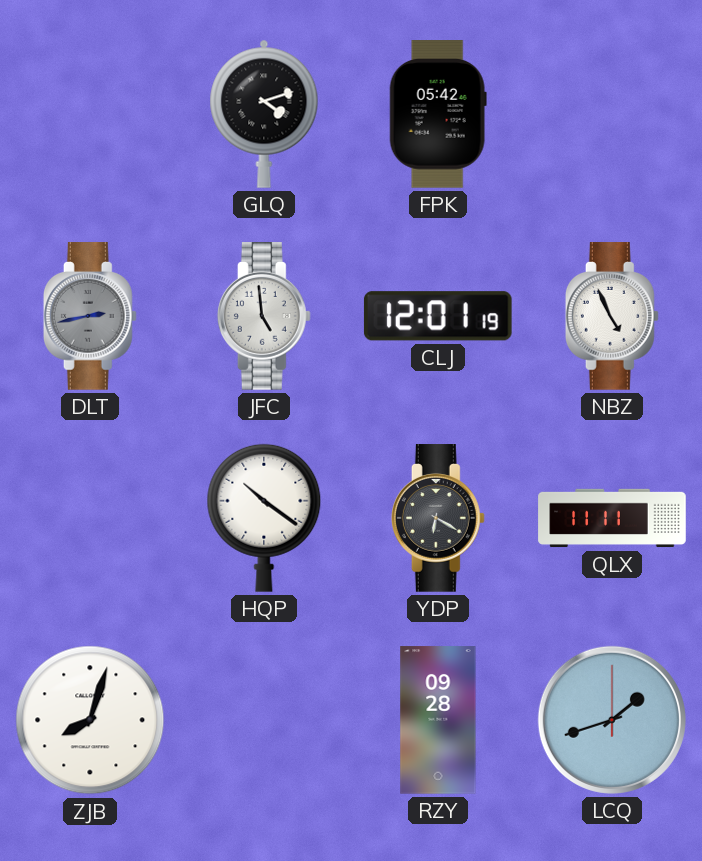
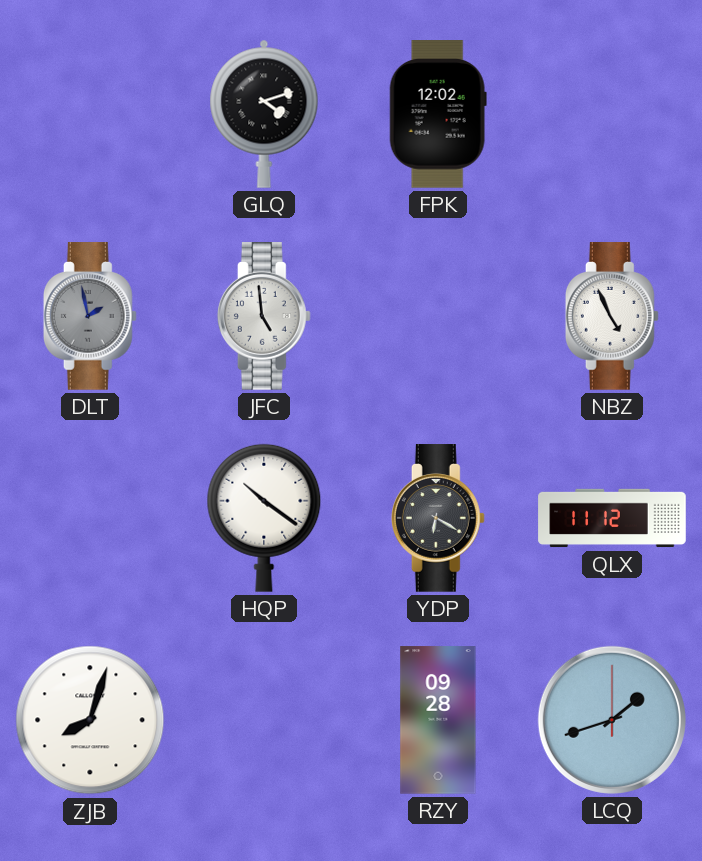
FPK: 05:42 -> 12:02 (438, 114)
DLT: 2:43 -> 1:58 (90, 316)
CLJ: 12:01 -> none (438, 316)
QLX: 11:11 -> 11:12 (612, 518)
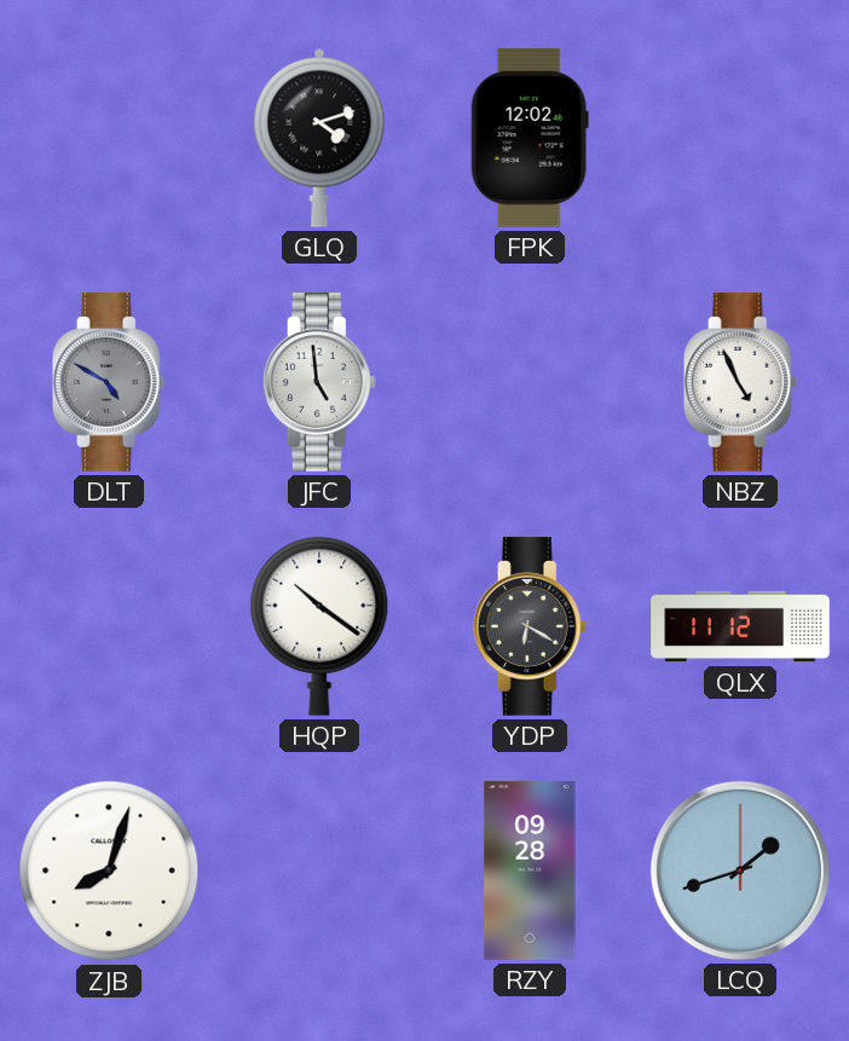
DLT: 1:58 -> 4:50 (109, 382)
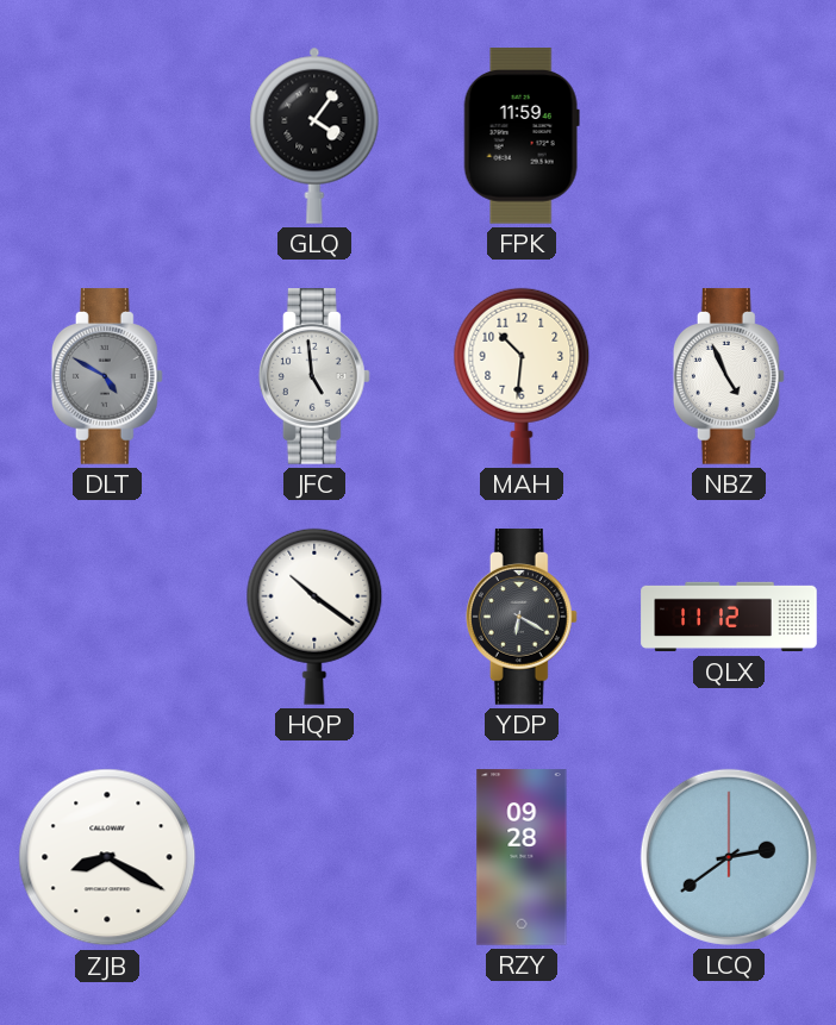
GLQ: 4:12 -> 4:06 (314, 136)
FPK: 12:02 -> 11:59 (522, 136)
MAH: none -> 10:31 (522, 376)
ZJB: 8:03 -> 8:20 (107, 857)
LCQ: 1:42 -> 2:39 (729, 857)
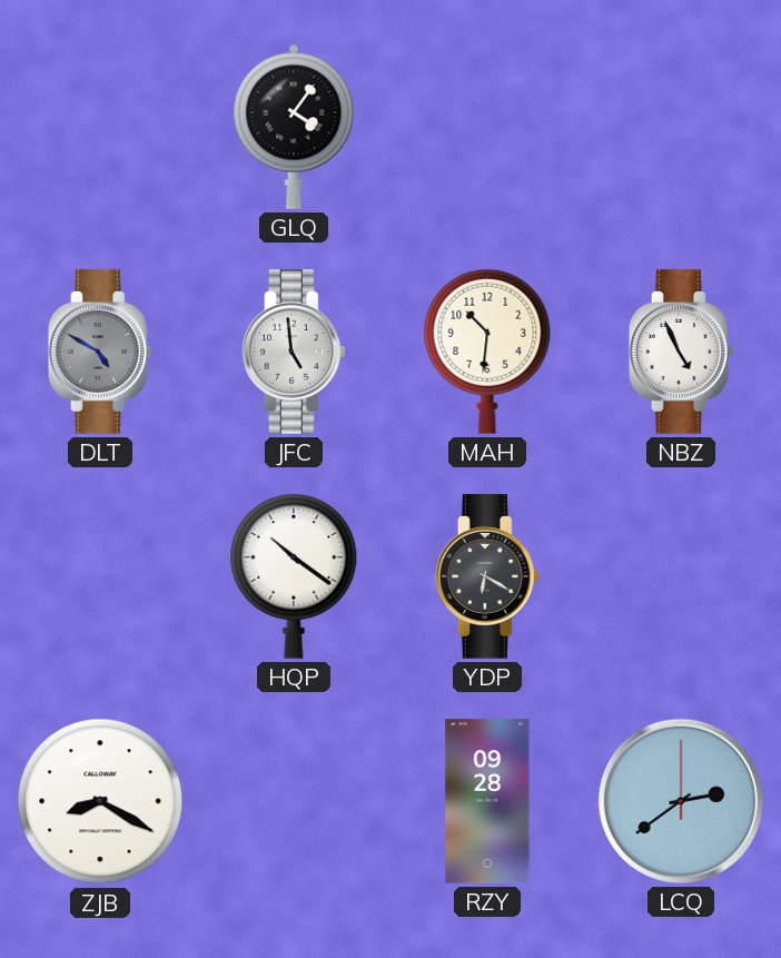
FPK: 11:59 -> none (522, 136)
QLX: 11:12 -> none (729, 617)
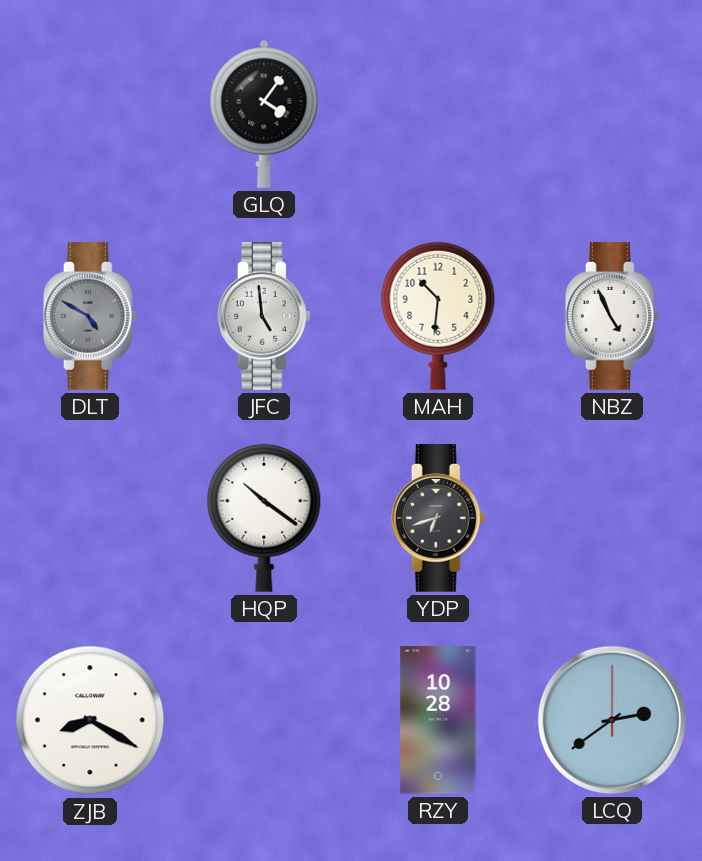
YDP: 6:20 -> 6:42 (438, 518)
RZY: 09:28 -> 10:28 (438, 720)
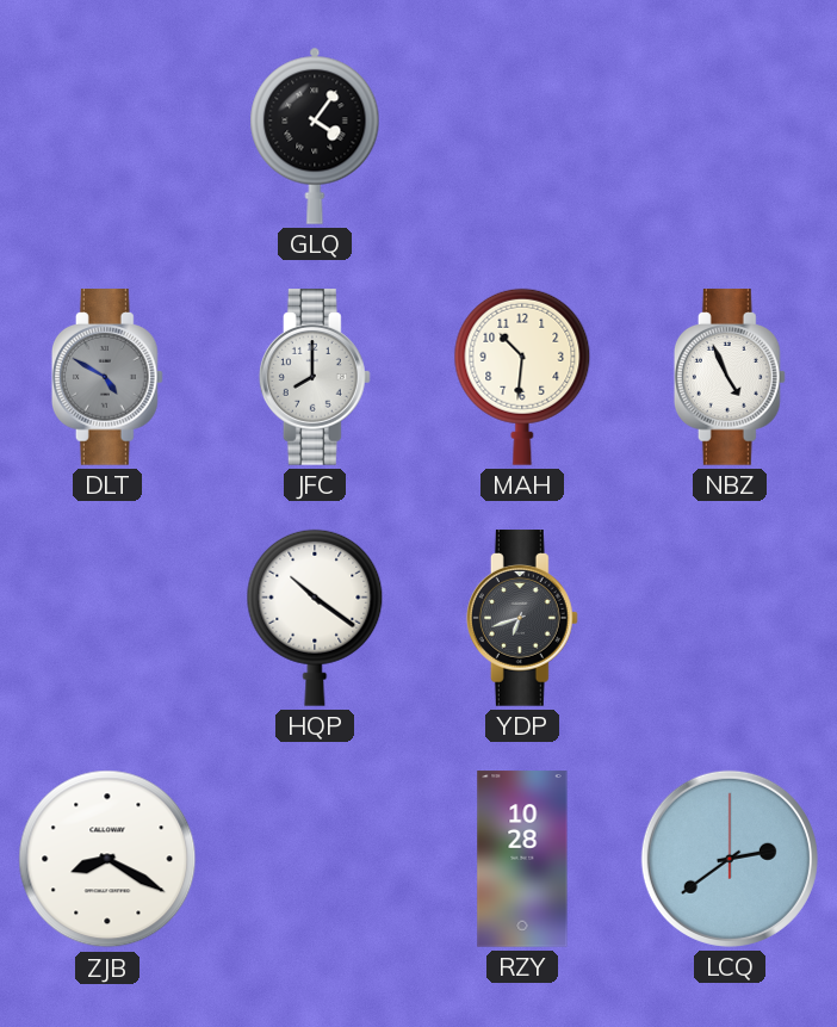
JFC: 4:59 -> 8:00 (315, 377)
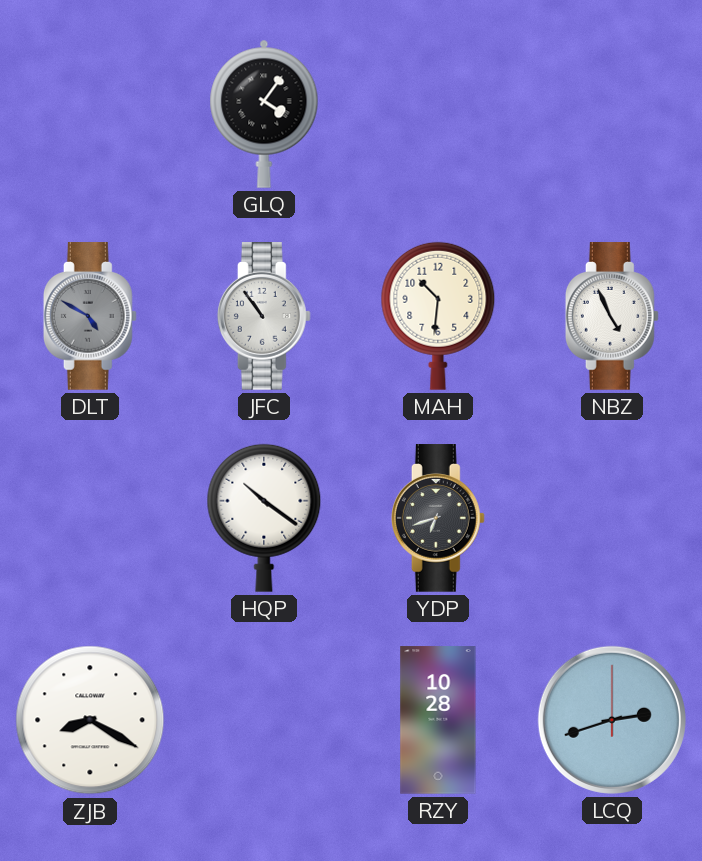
JFC: 8:00 -> 10:54 (264, 316)
LCQ: 2:39 -> 2:42 (612, 720)
